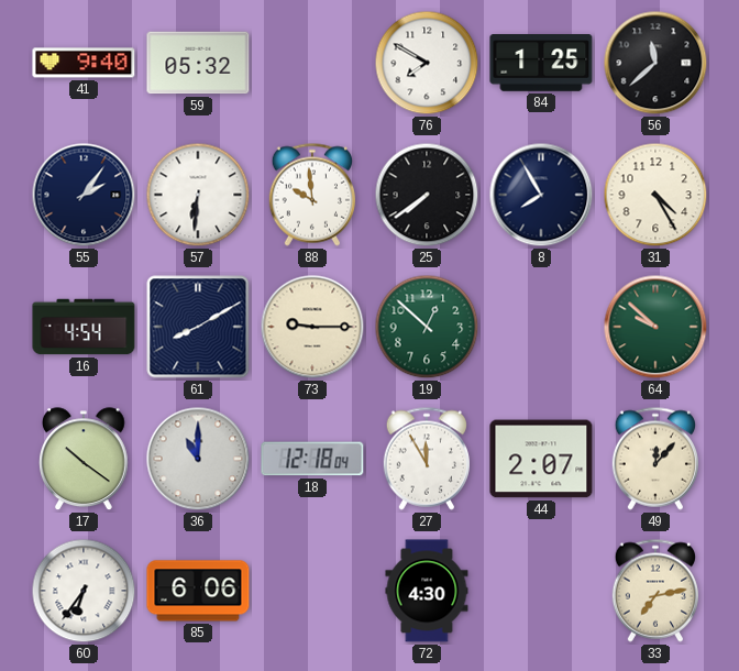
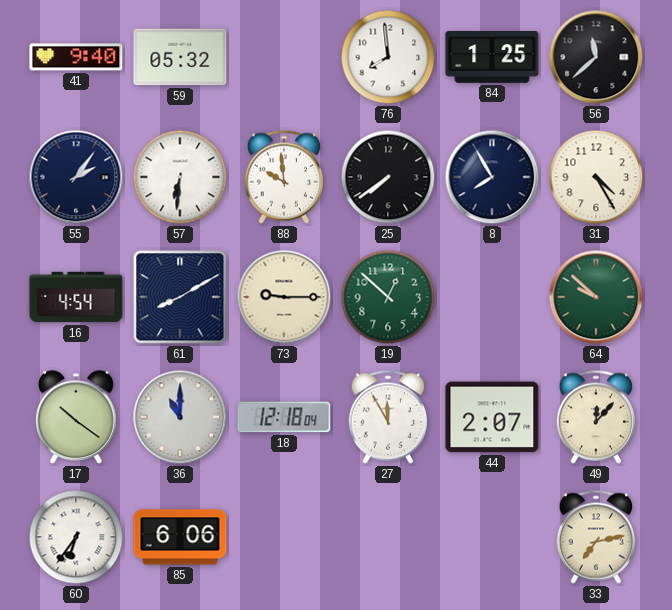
76: 7:50 -> 7:59 (388, 57)
72: 4:30 -> none (427, 591)
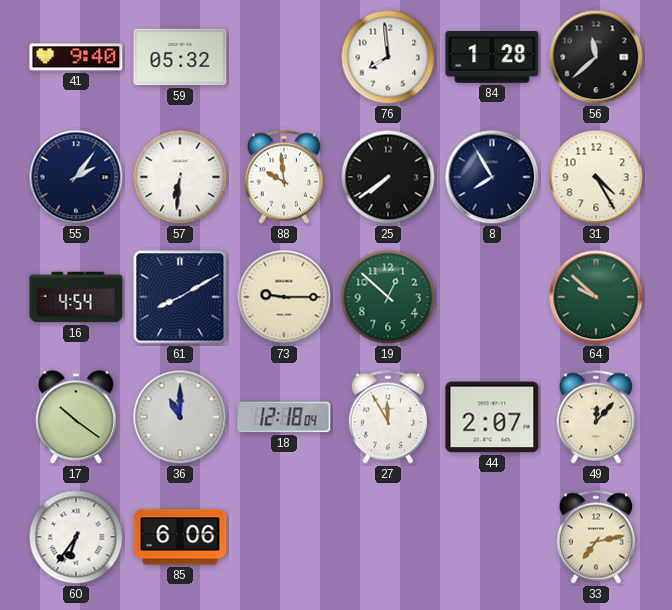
84: 1:25 -> 1:28 (492, 58)
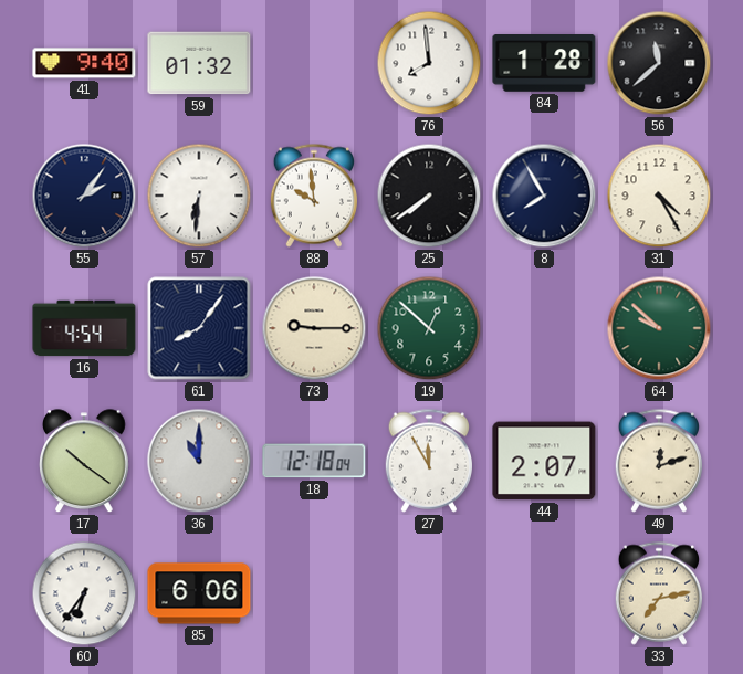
59: 05:32 -> 01:32 (199, 63)
61: 8:10 -> 8:06 (199, 328)
49: 12:07 -> 12:12 (658, 461)
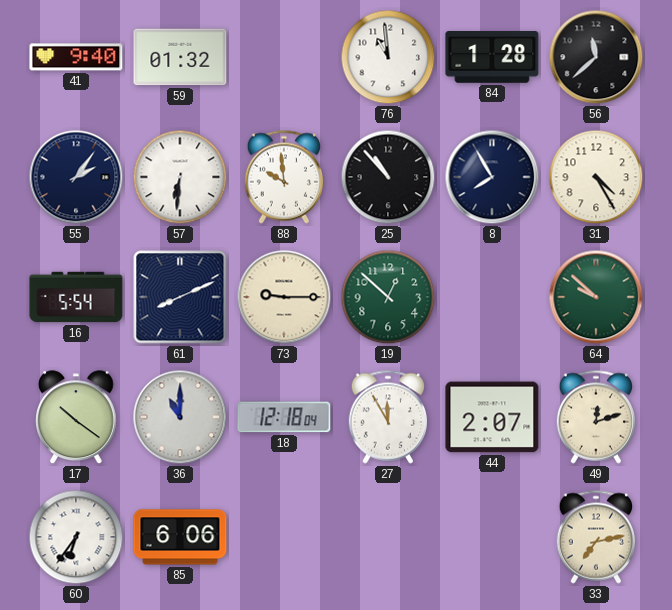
76: 7:59 -> 10:59 (388, 57)
25: 7:39 -> 10:53 (388, 177)
16: 4:54 -> 5:54 (76, 297)
61: 8:06 -> 8:11 (180, 297)
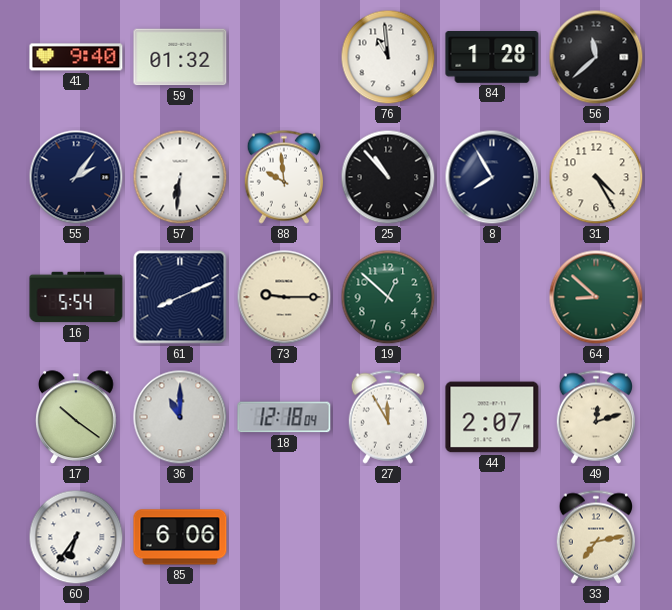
64: 9:52 -> 8:52 (596, 297)
